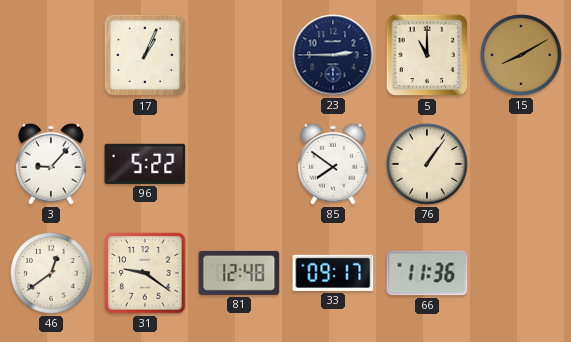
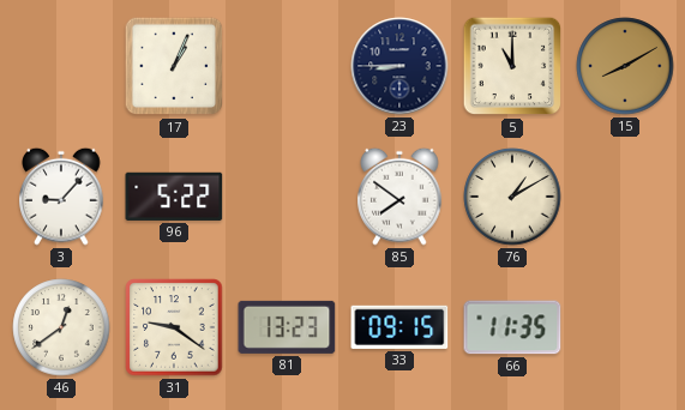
23: 2:45 -> 8:45 (399, 66)
76: 1:06 -> 1:10 (512, 197)
81: 12:48 -> 13:23 (287, 327)
33: 09:17 -> 09:15 (399, 327)
66: 11:36 -> 11:35 (512, 327)
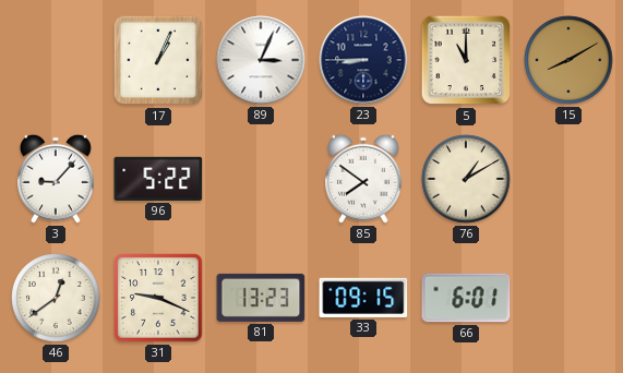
89: none -> 3:04 (261, 60)
31: 9:21 -> 9:19 (158, 298)
66: 11:35 -> 6:01 (466, 298)
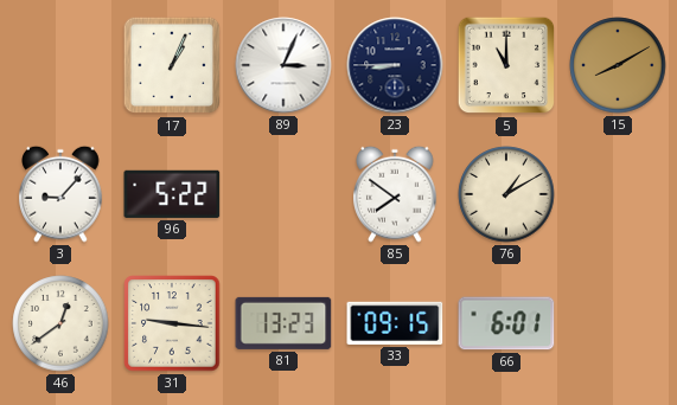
31: 9:19 -> 9:16 (172, 323)
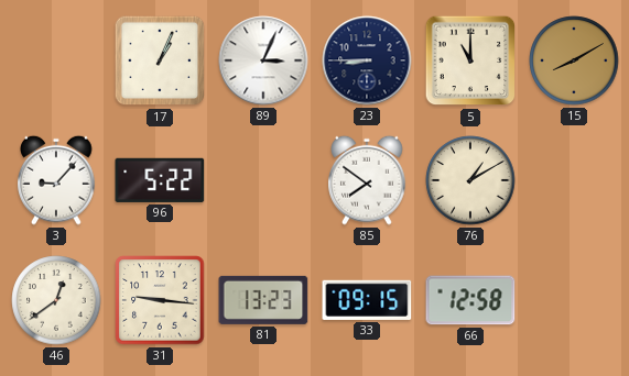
66: 6:01 -> 12:58 (470, 300)
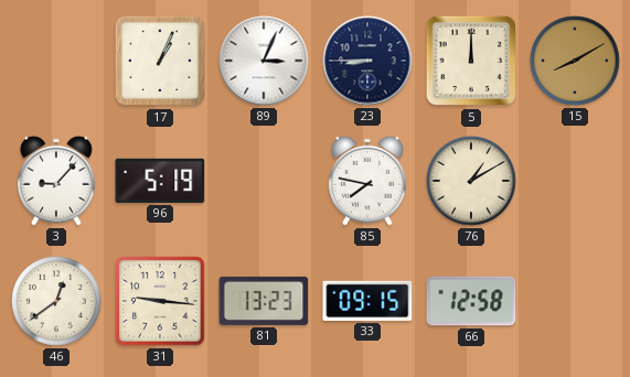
5: 11:00 -> 12:00 (471, 61)
96: 5:22 -> 5:19 (160, 181)
85: 7:51 -> 7:47 (367, 181)
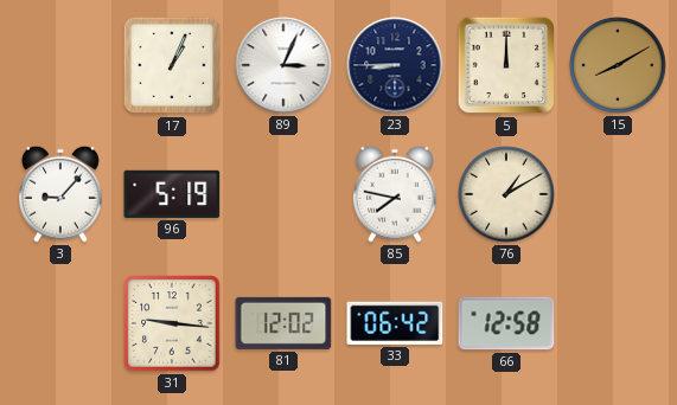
46: 12:39 -> none (56, 301)
81: 13:23 -> 12:02 (283, 323)
33: 09:15 -> 06:42 (395, 323)
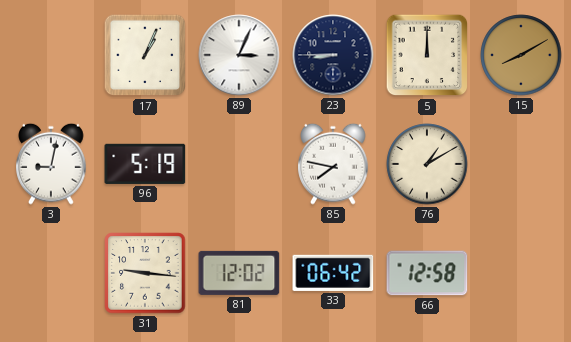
3: 9:07 -> 9:02 (51, 164)
